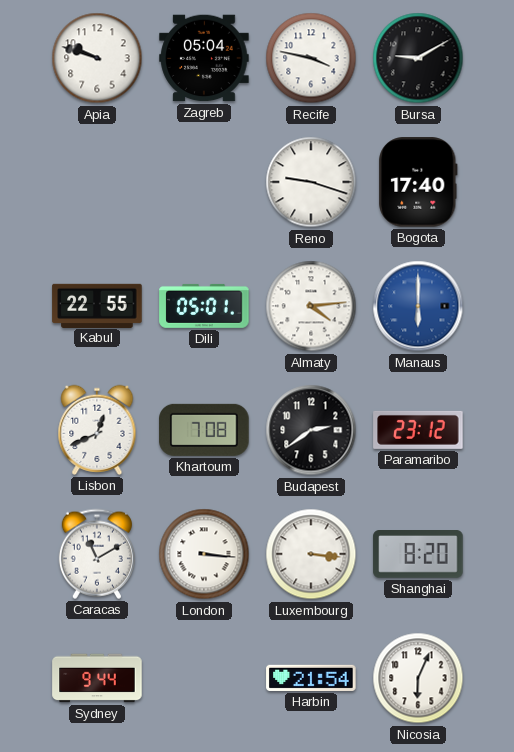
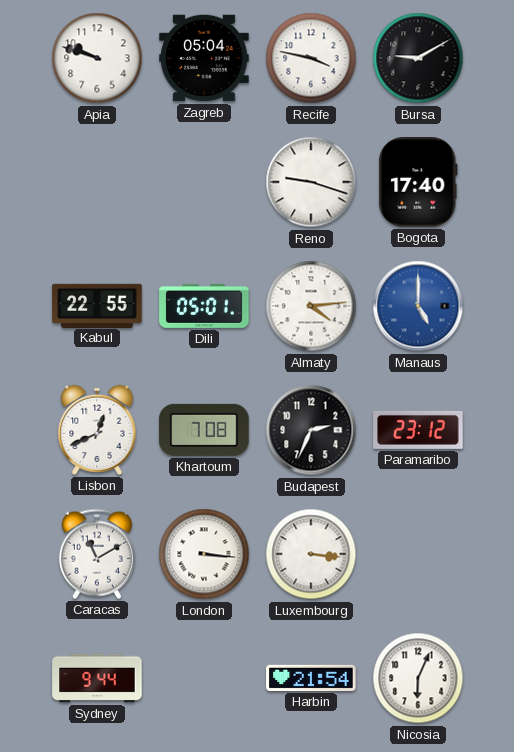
Manaus: 6:00 -> 5:00 (418, 306)
Budapest: 2:39 -> 2:34 (311, 430)
Shanghai: 8:20 -> none (418, 555)
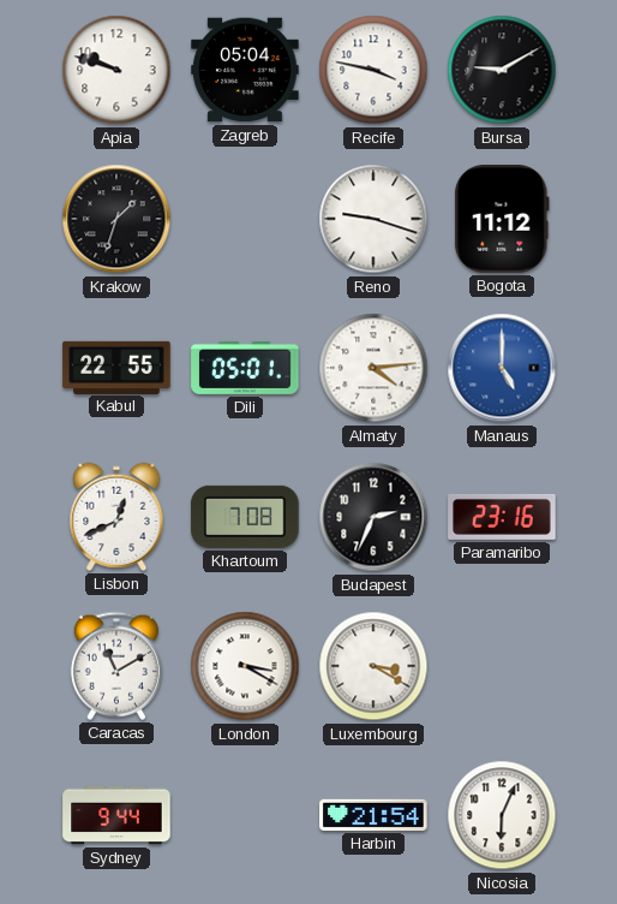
Krakow: none -> 1:33 (116, 219)
Bogota: 17:40 -> 11:12 (502, 219)
Paramaribo: 23:12 -> 23:16 (502, 517)
London: 3:16 -> 3:20 (245, 666)
Luxembourg: 3:16 -> 3:20 (373, 666)
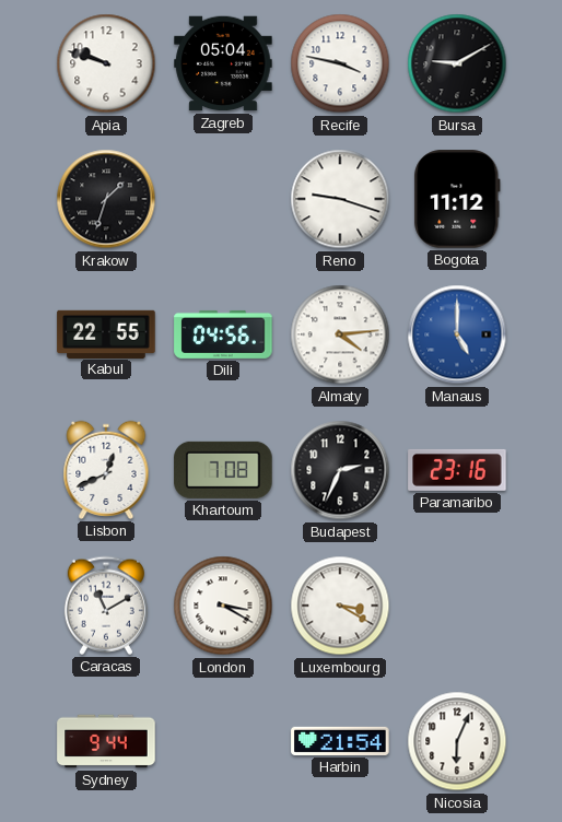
Dili: 05:01 -> 04:56 (223, 334)
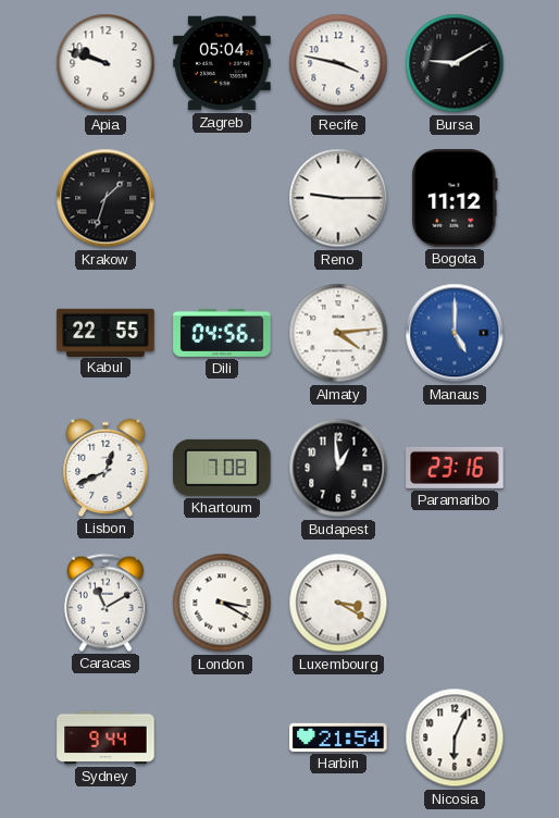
Reno: 9:18 -> 9:15 (338, 198)
Budapest: 2:34 -> 12:59 (338, 468)
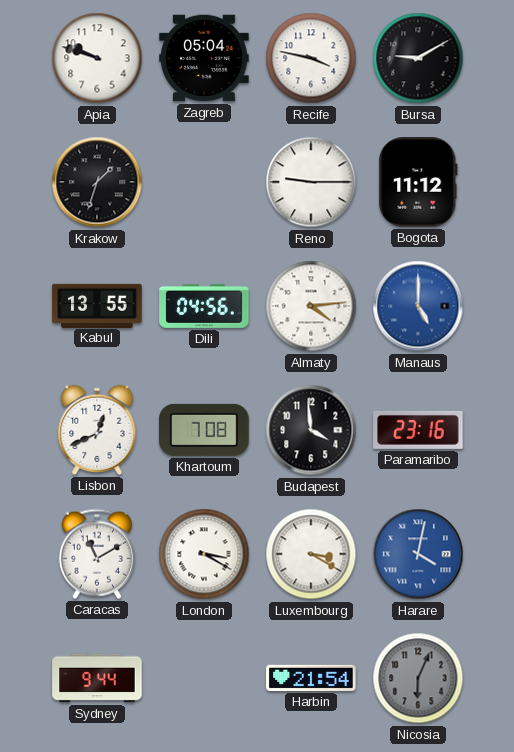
Kabul: 22:55 -> 13:55 (97, 305)
Budapest: 12:59 -> 3:59 (311, 430)
Harare: none -> 4:02 (418, 554)
Nicosia dial: white -> grey (418, 678)
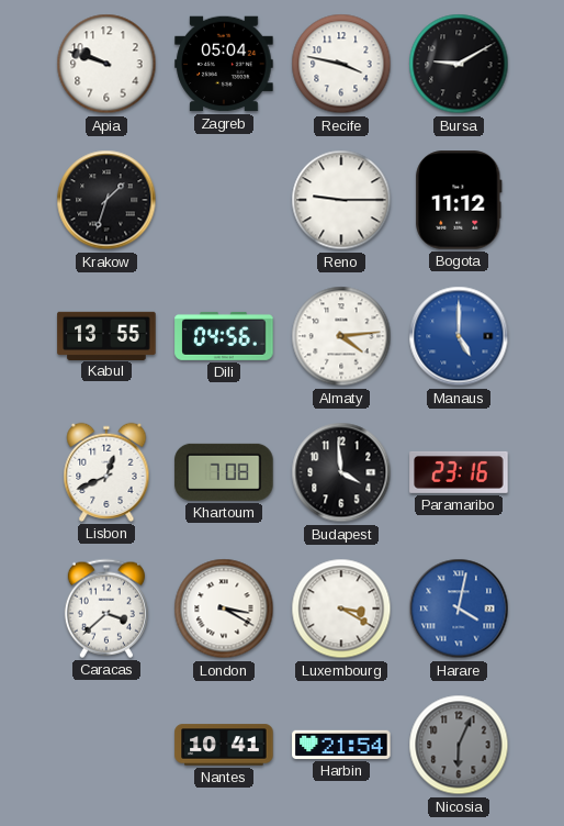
Caracas: 11:10 -> 3:38 (106, 609)
Sydney: 9:44 -> none (97, 678)
Nantes: none -> 10:41 (224, 745)
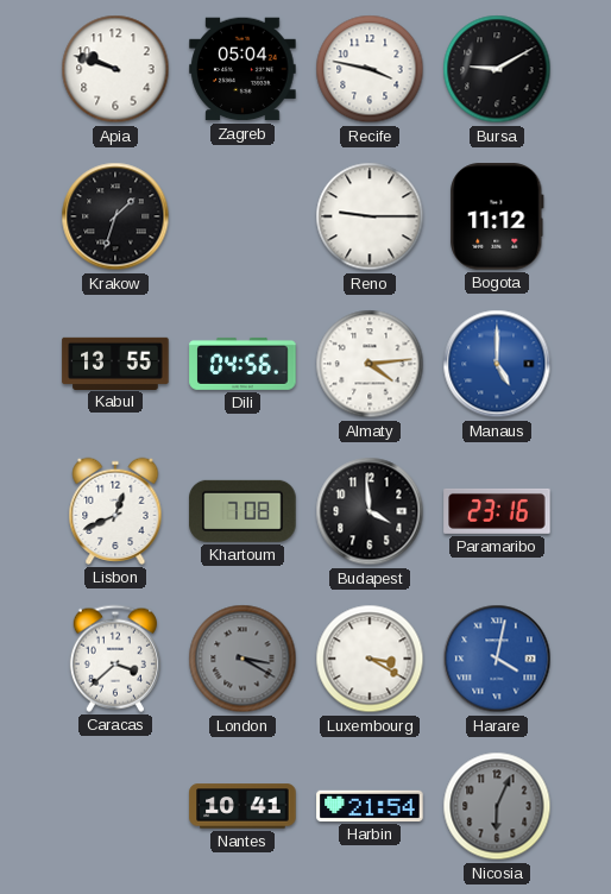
London dial: white -> grey (242, 659)
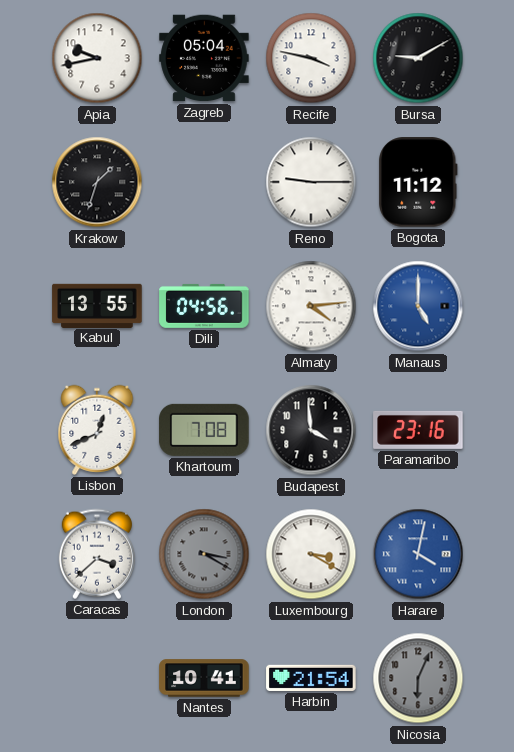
Apia: 9:48 -> 9:43 (97, 58)
